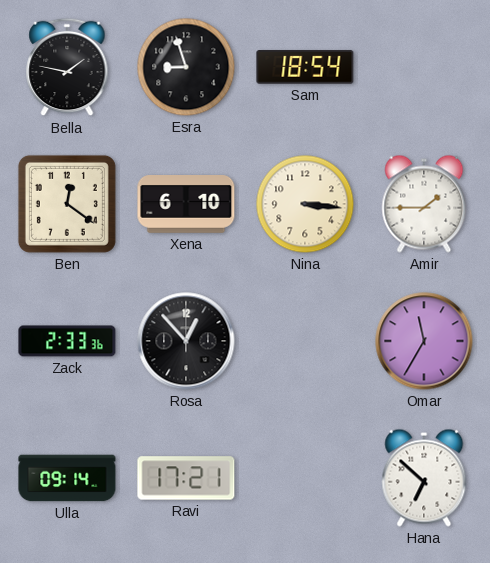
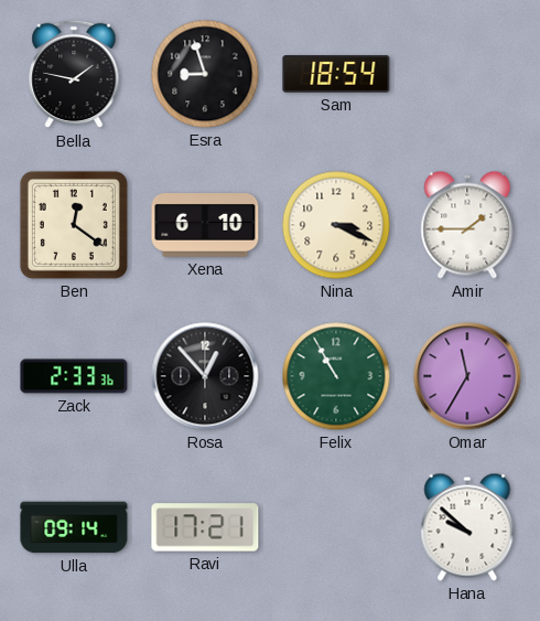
Nina: 3:16 -> 3:19 (336, 225)
Felix: none -> 10:55 (336, 376)
Hana: 6:52 -> 9:52 (467, 527)
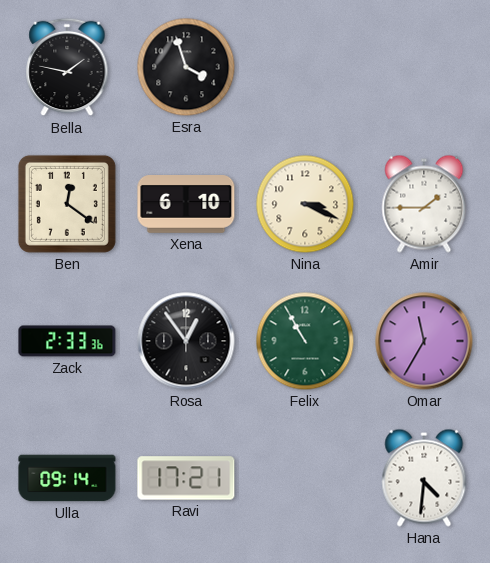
Esra: 8:57 -> 3:57 (186, 67)
Sam: 18:54 -> none (336, 74)
Rosa: 12:53 -> 12:54 (186, 341)
Hana: 9:52 -> 4:31 (424, 478)
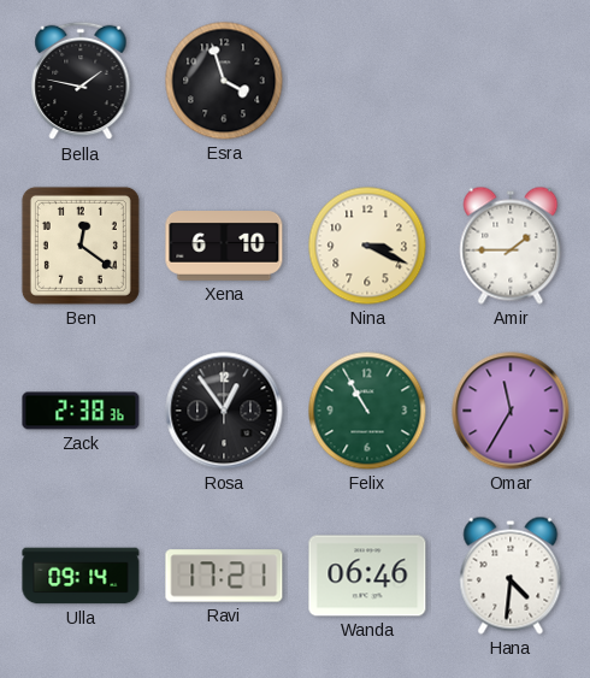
Zack: 2:33 -> 2:38 (81, 411)
Wanda: none -> 06:46 (367, 576)
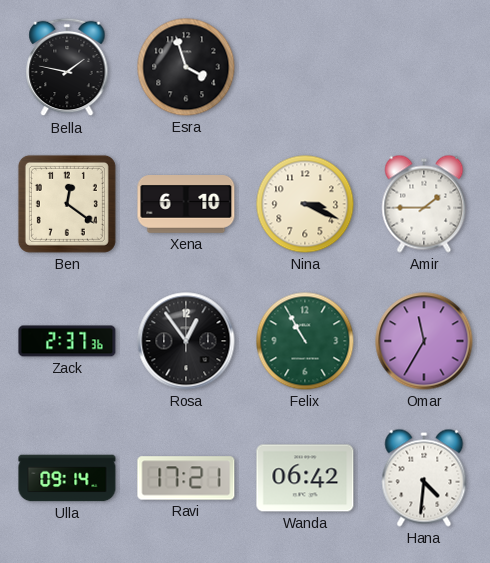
Zack: 2:38 -> 2:37 (67, 341)
Wanda: 06:46 -> 06:42 (305, 478)
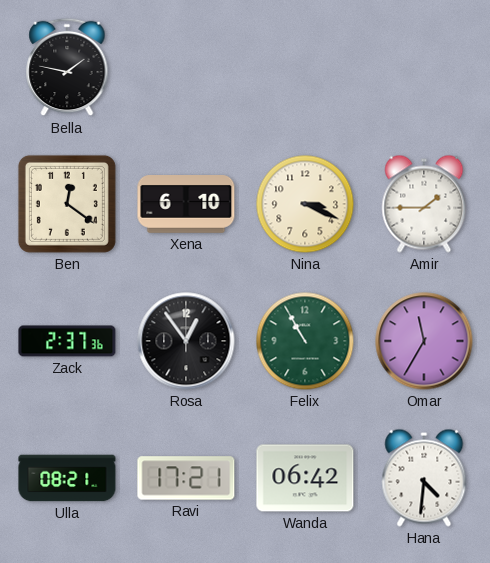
Esra: 3:57 -> none (186, 67)
Ulla: 09:14 -> 08:21 (67, 478)
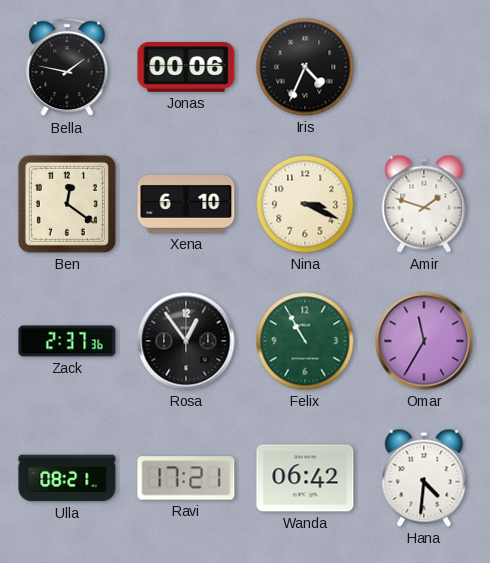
Jonas: none -> 00:06 (186, 68)
Iris: none -> 4:34 (305, 67)
Amir: 1:45 -> 1:48 (424, 204)
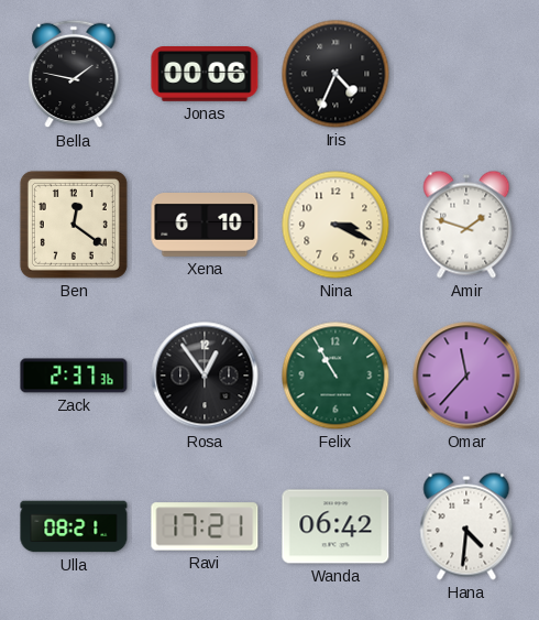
Omar: 11:35 -> 11:37 (466, 376)
